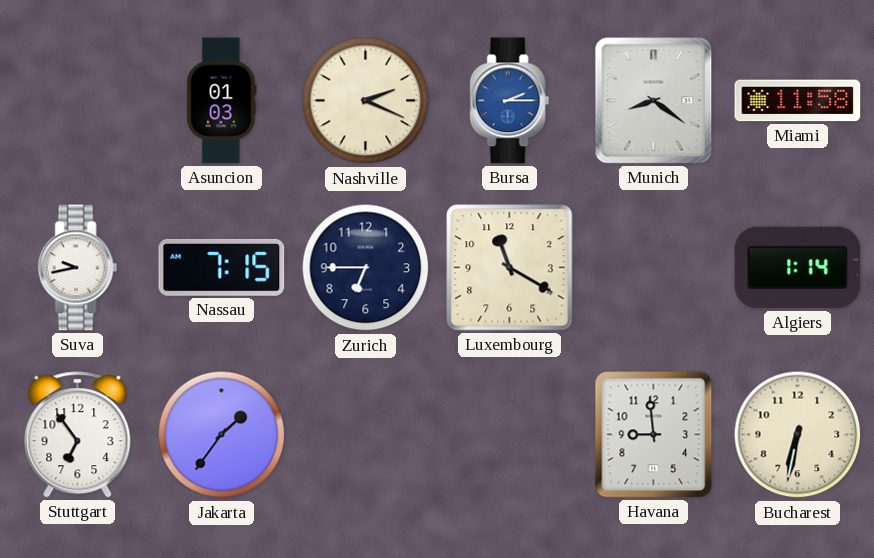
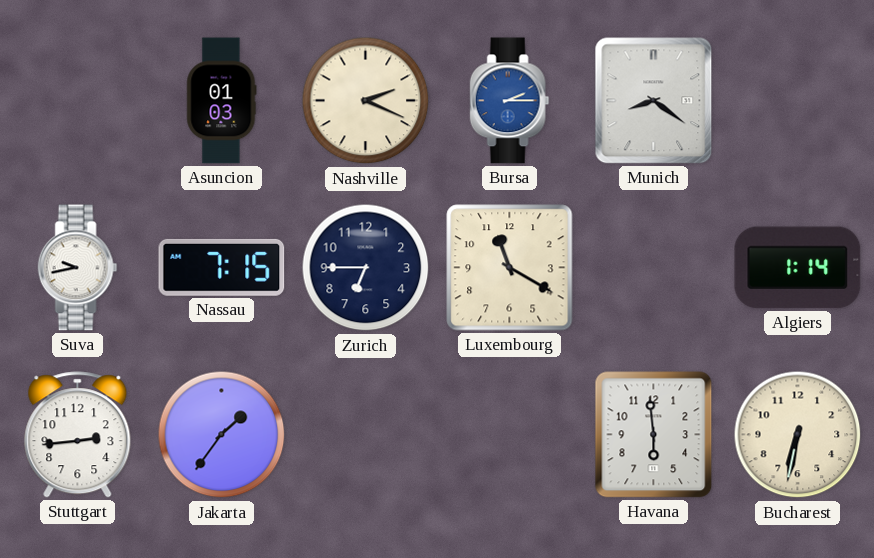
Miami: 11:58 -> none (798, 101)
Stuttgart: 6:54 -> 2:44 (78, 435)
Havana: 8:59 -> 5:59 (654, 435)
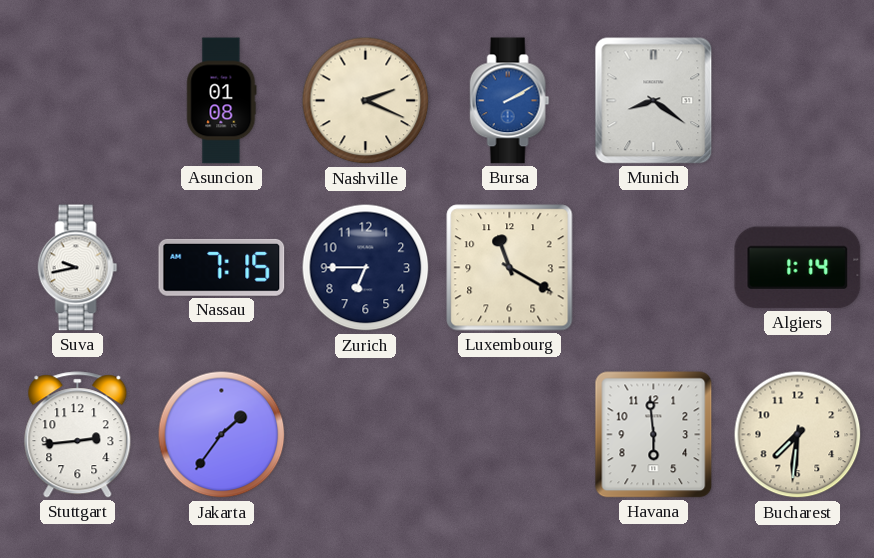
Asuncion: 01:03 -> 01:08 (222, 101)
Bursa: 2:15 -> 2:10 (510, 101)
Bucharest: 6:32 -> 7:31 (798, 435)
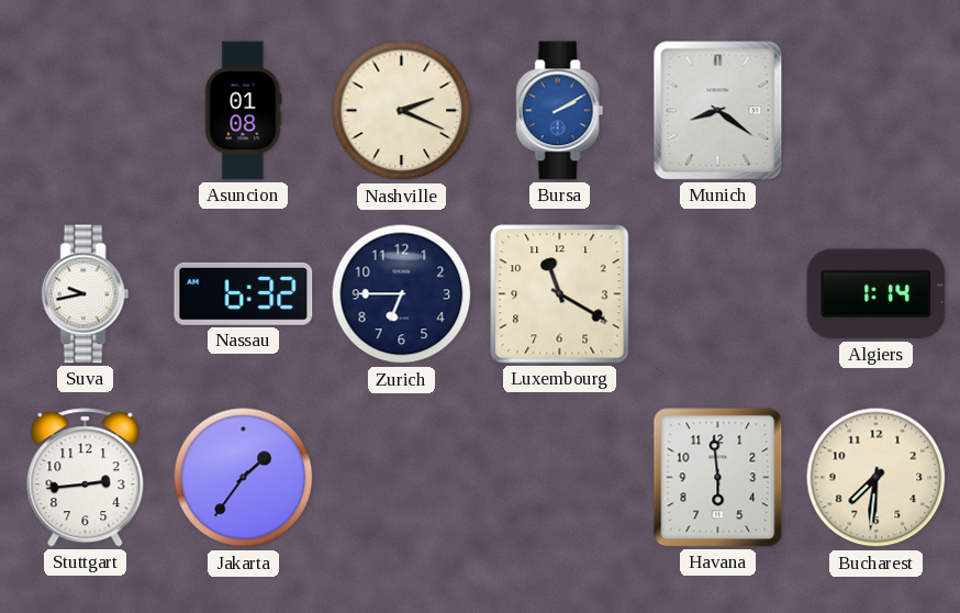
Nassau: 7:15 -> 6:32 (244, 293)
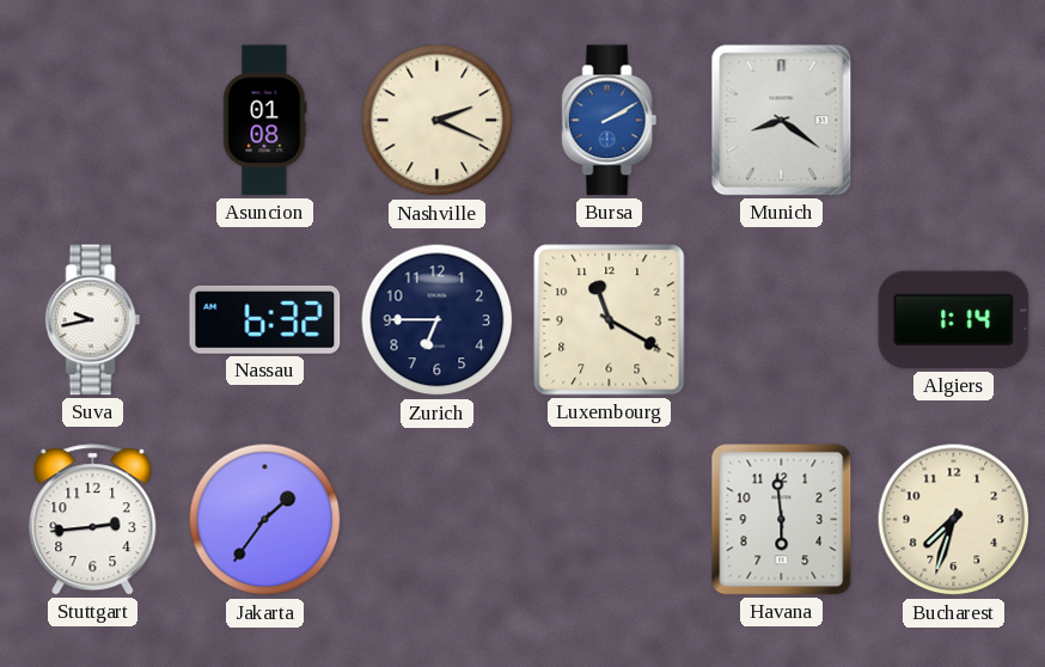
Bucharest: 7:31 -> 7:33 (954, 520)
